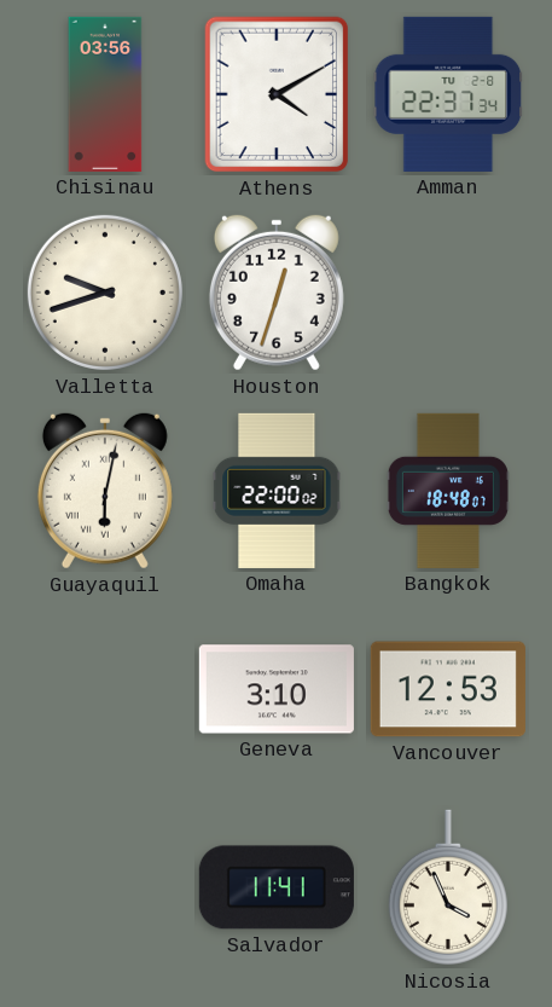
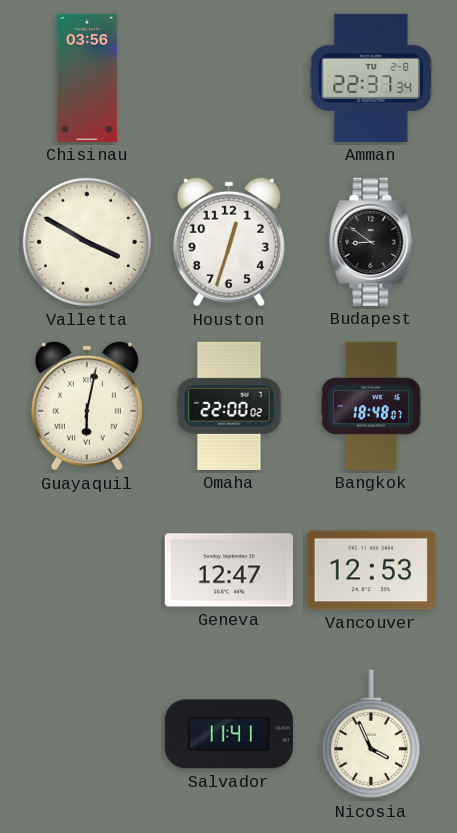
Athens: 4:10 -> none (277, 94)
Valletta: 9:42 -> 3:50 (87, 242)
Budapest: none -> 8:51 (371, 242)
Geneva: 3:10 -> 12:47 (229, 570)
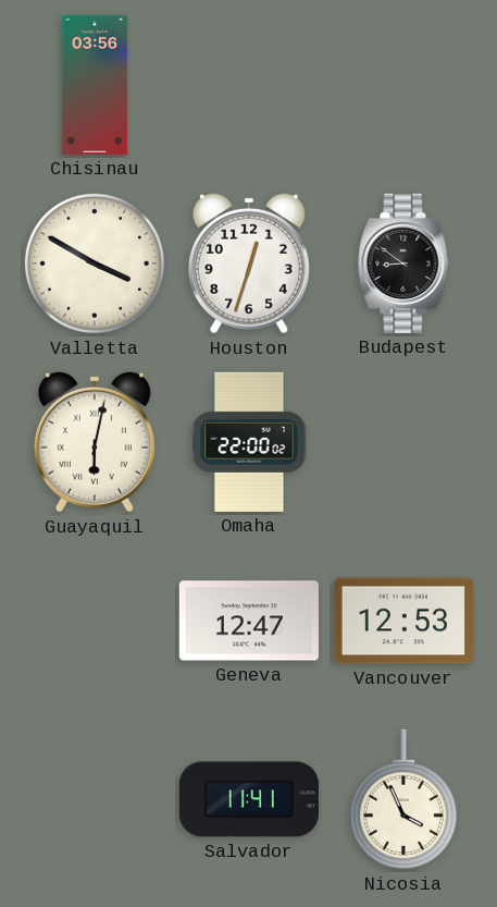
Amman: 22:37 -> none (371, 78)
Bangkok: 18:48 -> none (371, 406)
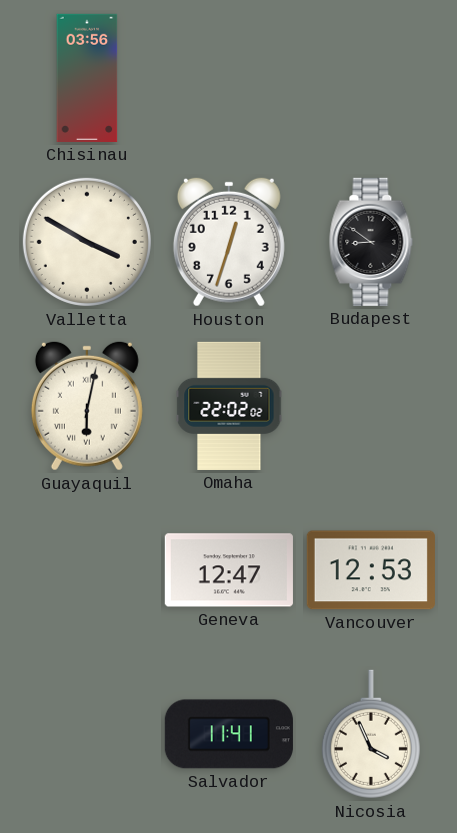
Omaha: 22:00 -> 22:02 (229, 406)
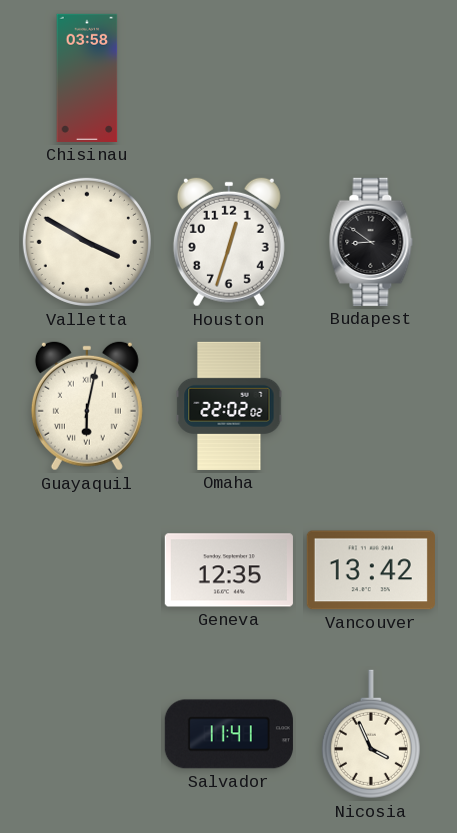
Chisinau: 03:56 -> 03:58 (87, 78)
Geneva: 12:47 -> 12:35 (229, 570)
Vancouver: 12:53 -> 13:42 (371, 570)
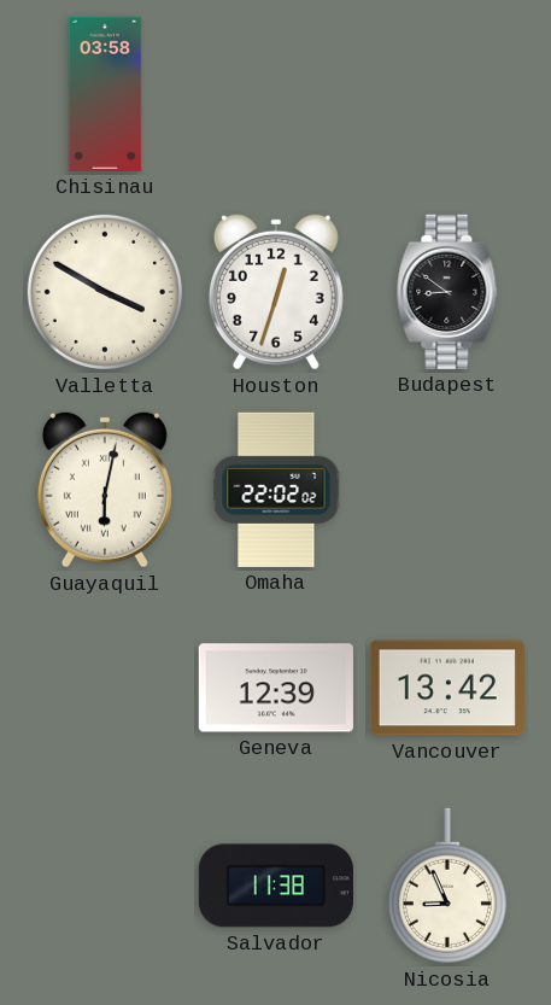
Geneva: 12:35 -> 12:39 (276, 688)
Salvador: 11:41 -> 11:38 (276, 886)
Nicosia: 3:56 -> 8:56 (447, 886)
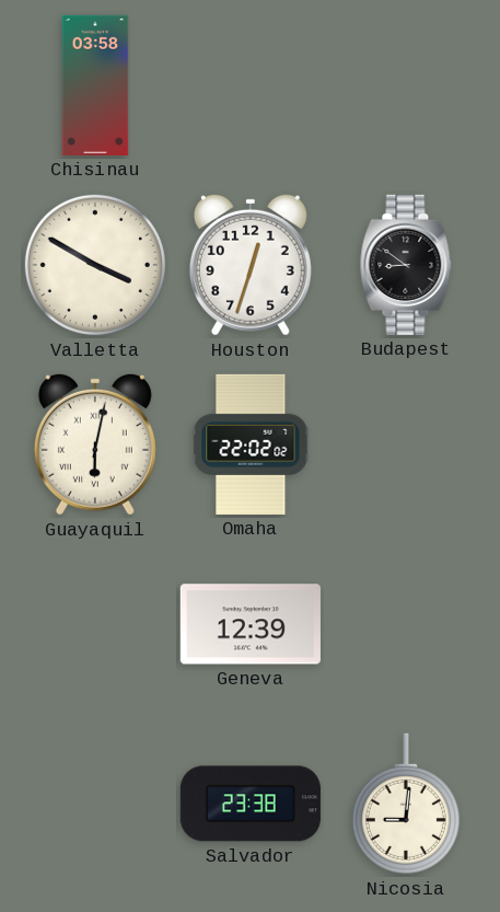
Vancouver: 13:42 -> none (447, 688)
Salvador: 11:38 -> 23:38 (251, 804)
Nicosia: 8:56 -> 9:01 (406, 804)
